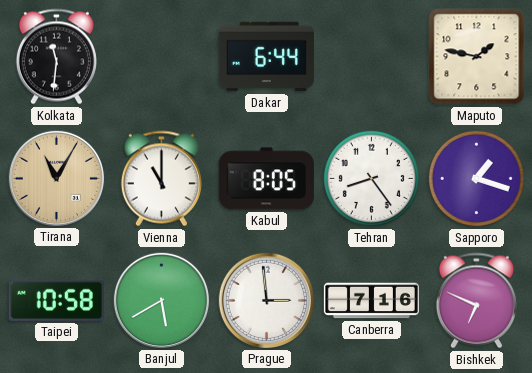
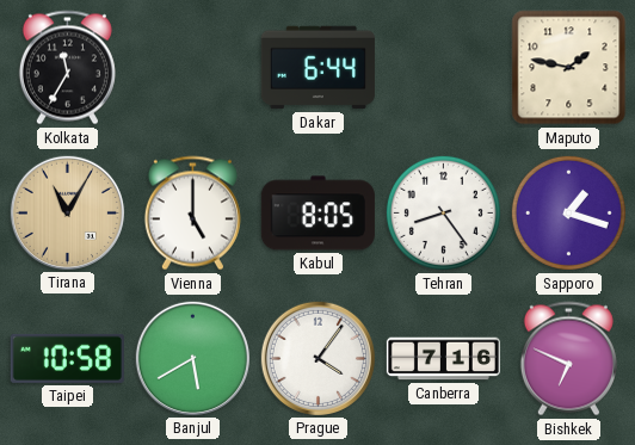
Kolkata: 11:31 -> 11:35 (67, 68)
Vienna: 11:00 -> 5:00 (192, 214)
Prague: 2:59 -> 4:06 (317, 358)
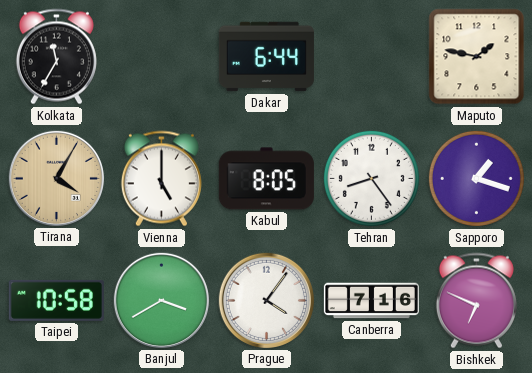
Tirana: 11:05 -> 4:05 (56, 178)
Banjul: 5:40 -> 3:40 (161, 300)
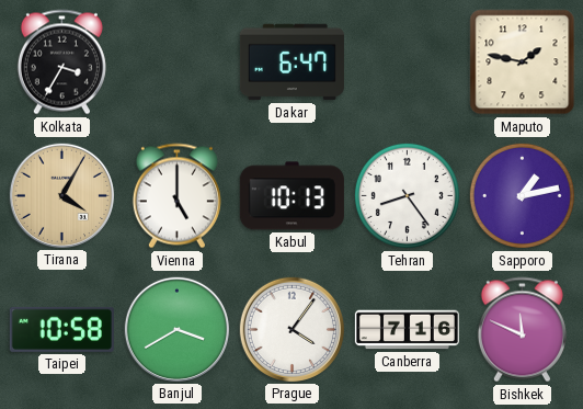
Kolkata: 11:35 -> 3:35 (61, 63)
Dakar: 6:44 -> 6:47 (291, 63)
Kabul: 8:05 -> 10:13 (291, 196)
Sapporo: 1:18 -> 1:13 (522, 195)
Bishkek: 6:49 -> 11:49 (522, 330)
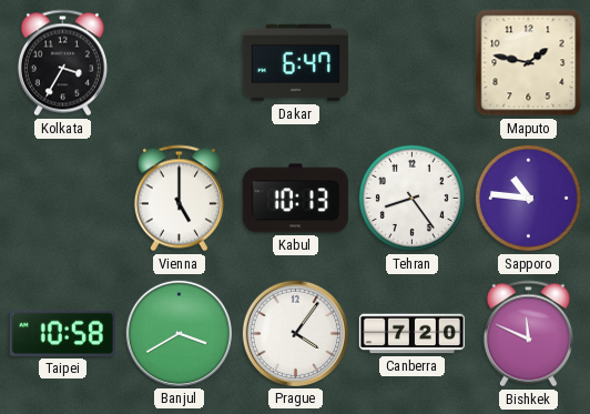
Tirana: 4:05 -> none (61, 195)
Sapporo: 1:13 -> 10:46 (528, 198)
Canberra: 7:16 -> 7:20 (411, 334)
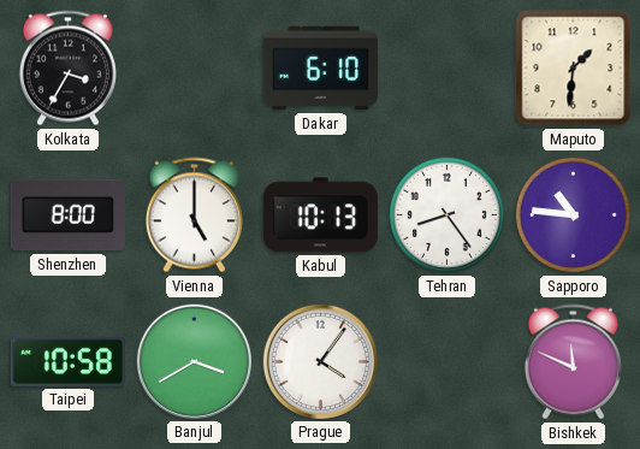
Dakar: 6:47 -> 6:10 (320, 69)
Maputo: 1:47 -> 1:31 (574, 69)
Shenzhen: none -> 8:00 (67, 215)
Canberra: 7:20 -> none (411, 334)
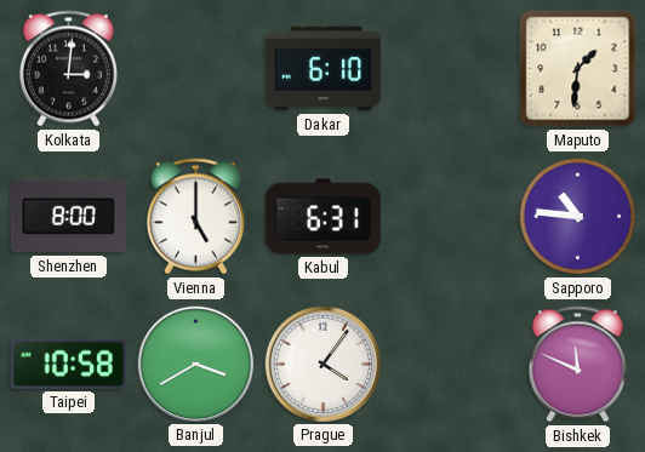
Kolkata: 3:35 -> 3:01 (68, 69)
Kabul: 10:13 -> 6:31 (322, 217)
Tehran: 8:24 -> none (446, 214)
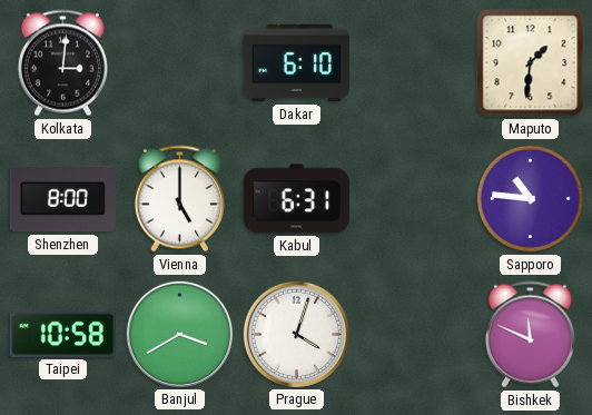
Prague: 4:06 -> 4:03 (296, 334)
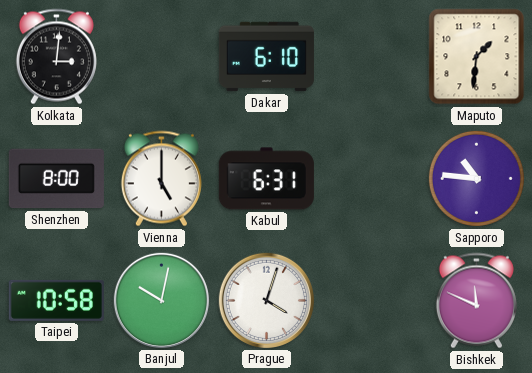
Banjul: 3:40 -> 10:02 (161, 300)
